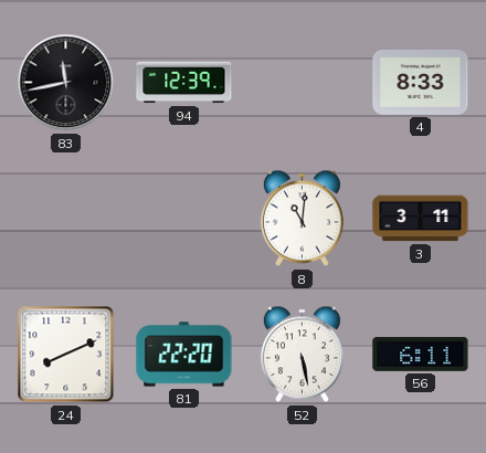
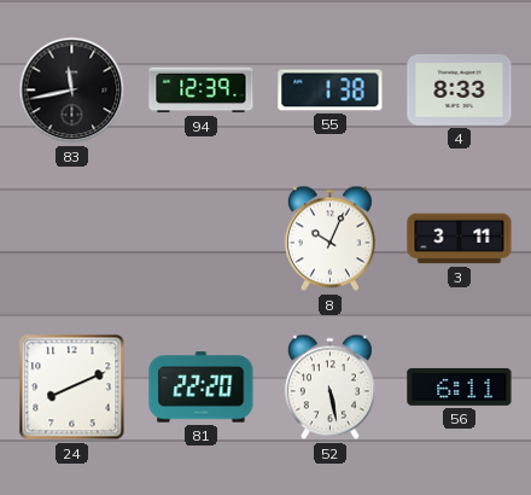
55: none -> 1:38 (331, 91)
8: 11:01 -> 10:04 (329, 239)
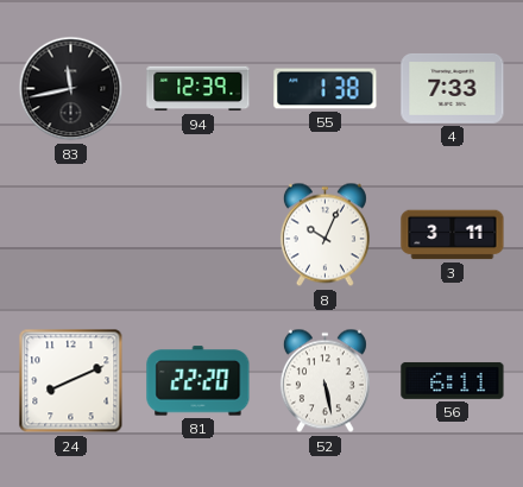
4: 8:33 -> 7:33 (453, 88)
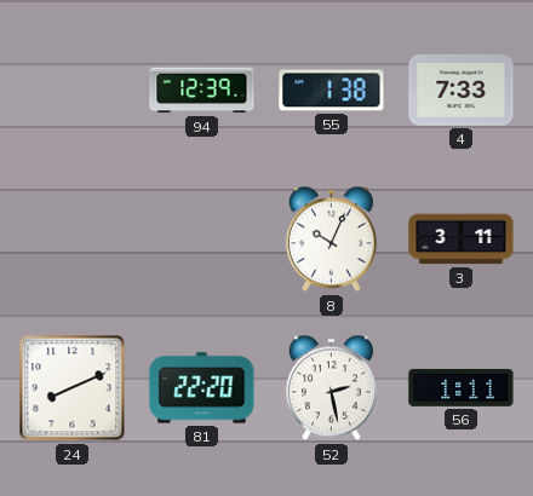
83: 11:43 -> none (71, 89)
52: 5:28 -> 2:28 (331, 388)
56: 6:11 -> 1:11 (462, 387)
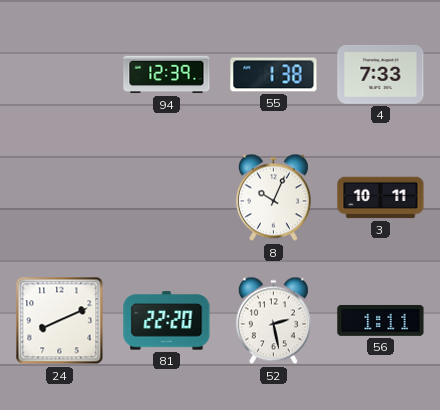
3: 3:11 -> 10:11 (381, 198)
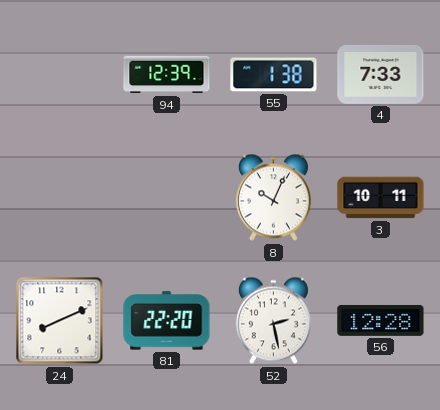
56: 1:11 -> 12:28 (381, 320)
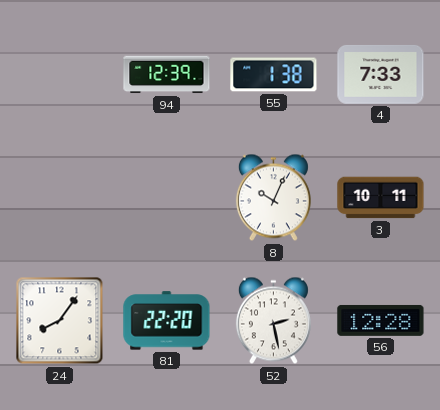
24: 8:11 -> 8:06 (60, 321)
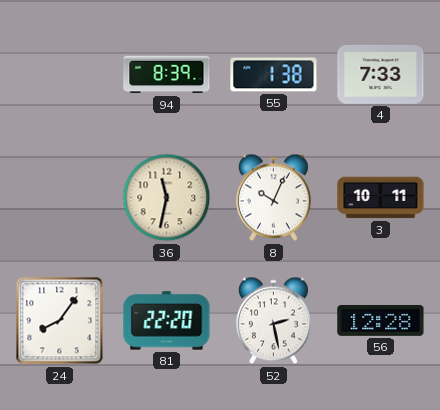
94: 12:39 -> 8:39 (167, 75)
36: none -> 11:32 (167, 198)
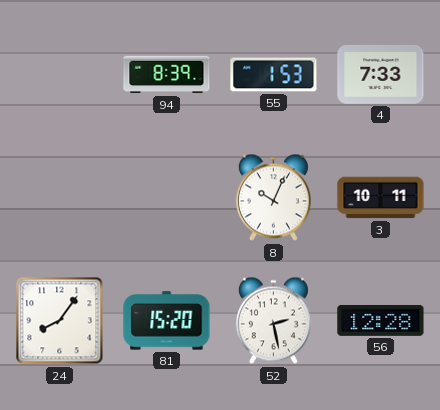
55: 1:38 -> 1:53 (274, 75)
36: 11:32 -> none (167, 198)
81: 22:20 -> 15:20 (167, 321)
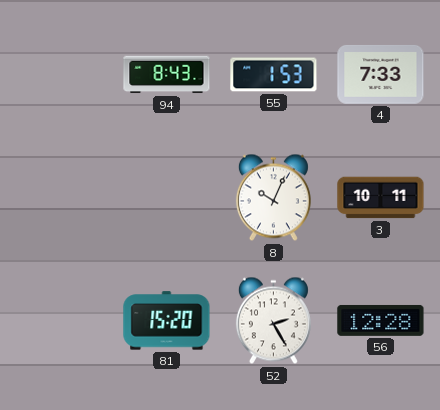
94: 8:39 -> 8:43 (167, 75)
24: 8:06 -> none (60, 321)
52: 2:28 -> 2:25 (273, 321)
